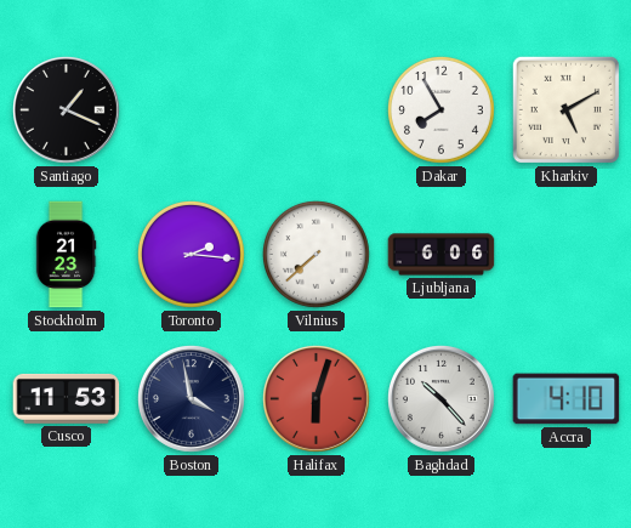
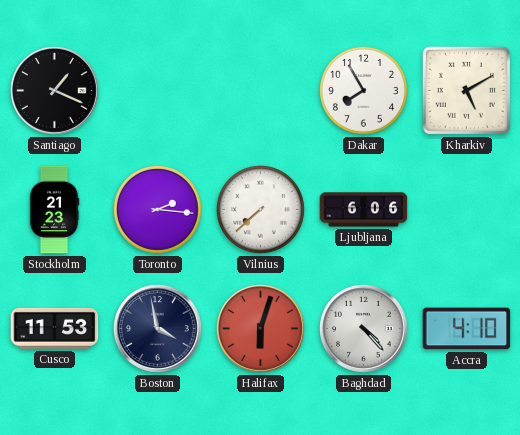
Baghdad: 10:23 -> 4:23 (364, 329)
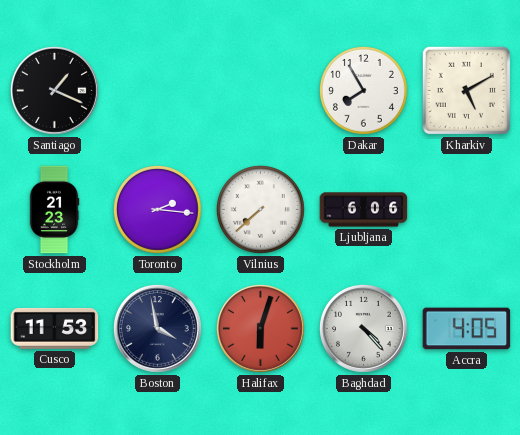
Accra: 4:10 -> 4:05 (467, 329)
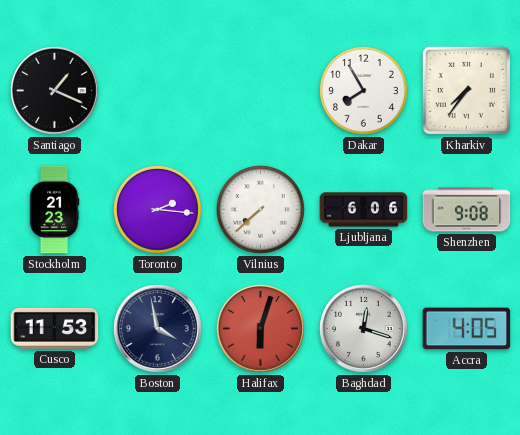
Kharkiv: 5:10 -> 7:36 (466, 90)
Shenzhen: none -> 9:08 (467, 210)
Baghdad: 4:23 -> 12:18 (364, 329)
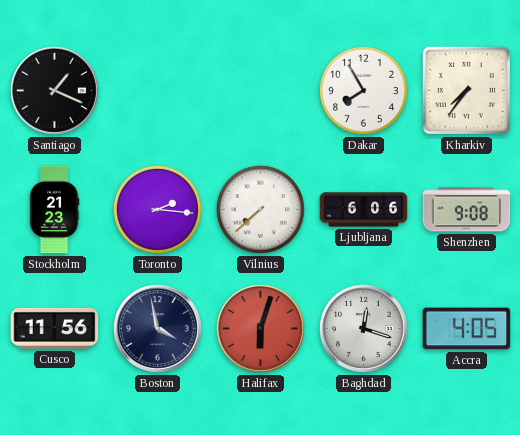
Cusco: 11:53 -> 11:56 (55, 328)
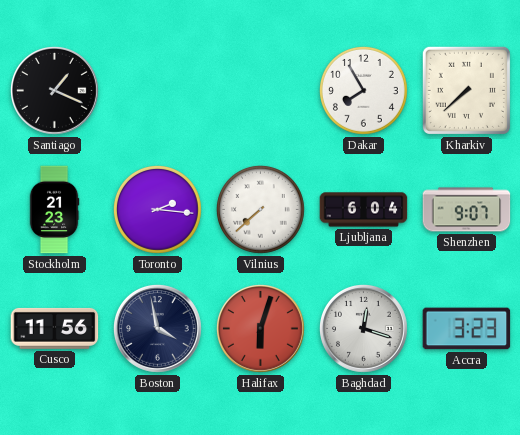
Kharkiv: 7:36 -> 7:38 (466, 90)
Ljubljana: 6:06 -> 6:04 (364, 210)
Shenzhen: 9:08 -> 9:07 (467, 210)
Accra: 4:05 -> 3:23 (467, 329)
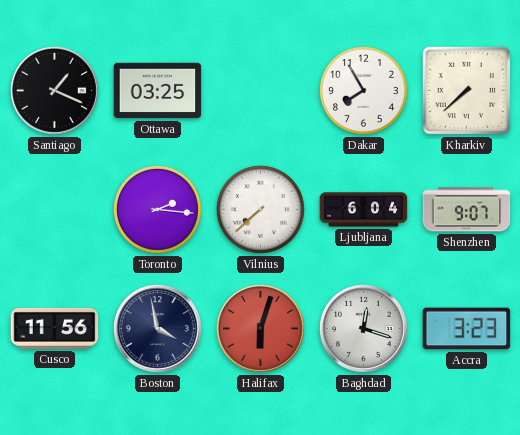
Ottawa: none -> 03:25 (158, 91)
Stockholm: 21:23 -> none (54, 210)
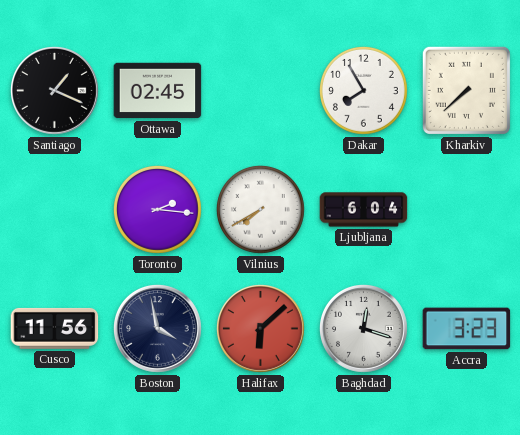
Ottawa: 03:25 -> 02:45 (158, 91)
Vilnius: 7:38 -> 7:40 (260, 209)
Shenzhen: 9:07 -> none (467, 210)
Halifax: 6:03 -> 6:08 (261, 329)
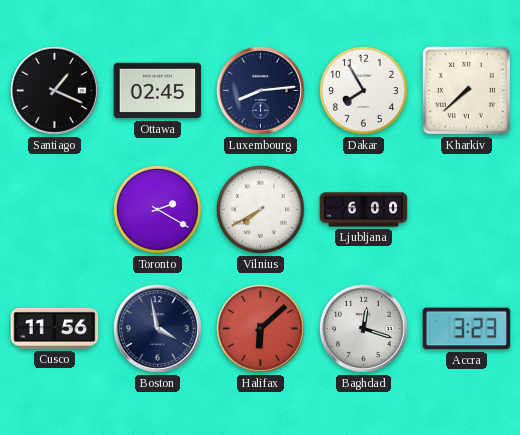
Luxembourg: none -> 8:14 (261, 91)
Toronto: 2:16 -> 2:20 (157, 209)
Ljubljana: 6:04 -> 6:00 (364, 210)
